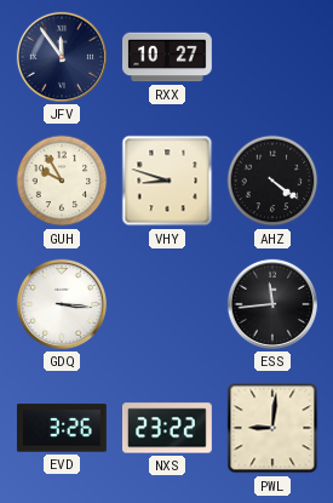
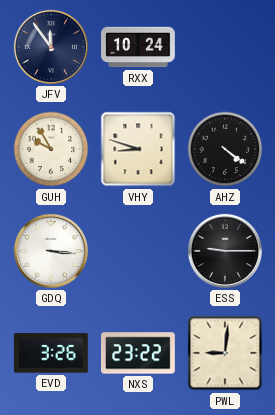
RXX: 10:27 -> 10:24 (139, 47)
ESS: 11:44 -> 9:15 (225, 251)
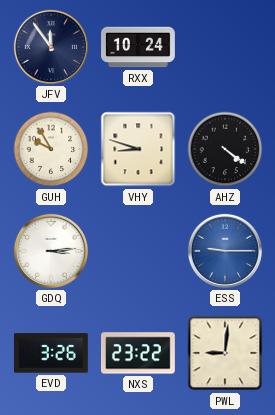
GDQ: 3:16 -> 3:14 (51, 251)
ESS dial: black -> blue (225, 251)
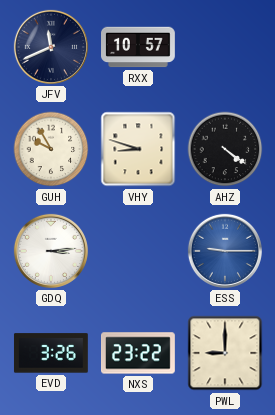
JFV: 11:54 -> 11:41 (51, 47)
RXX: 10:24 -> 10:57 (139, 47)
PWL: 9:01 -> 9:00 (225, 353)
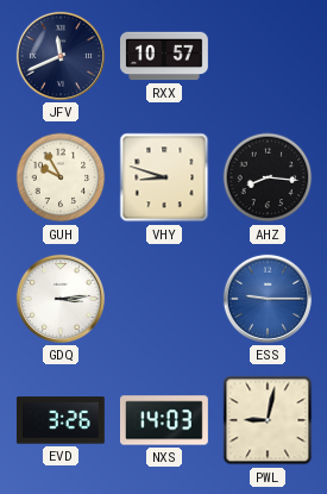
AHZ: 4:21 -> 8:16 (268, 177)
NXS: 23:22 -> 14:03 (165, 420)
PWL: 9:00 -> 9:02 (268, 420)
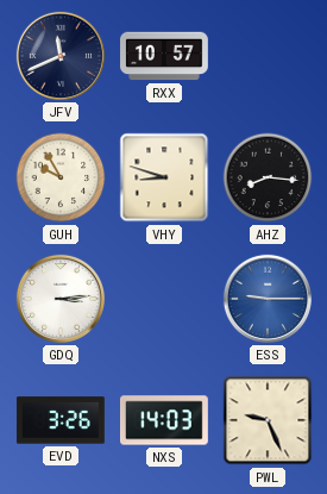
PWL: 9:02 -> 9:26 (268, 420)
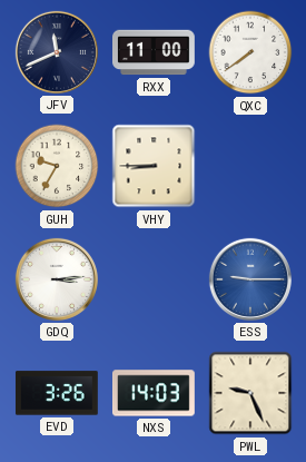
RXX: 10:57 -> 11:00 (155, 52)
QXC: none -> 7:39 (250, 52)
GUH: 9:55 -> 9:35 (57, 166)
VHY: 8:48 -> 8:45 (154, 166)
AHZ: 8:16 -> none (268, 177)
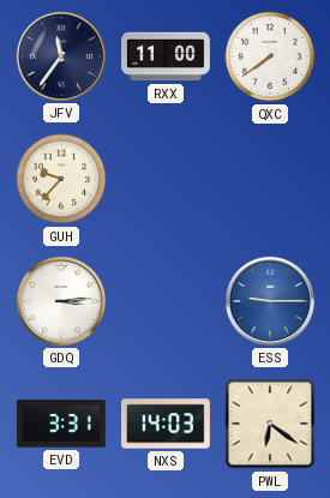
JFV: 11:41 -> 11:36 (61, 56)
GUH: 9:35 -> 9:37 (61, 179)
VHY: 8:45 -> none (154, 166)
EVD: 3:26 -> 3:31 (61, 424)
PWL: 9:26 -> 6:21 (270, 424)
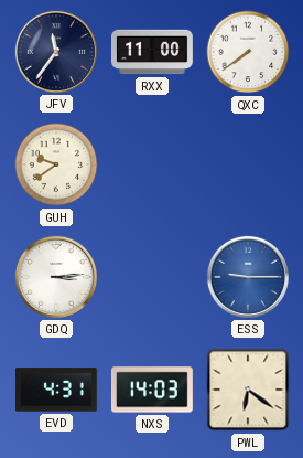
GUH: 9:37 -> 9:39 (56, 164)
EVD: 3:31 -> 4:31 (56, 390)
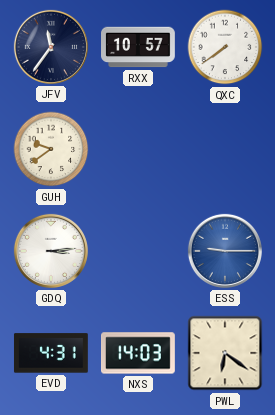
RXX: 11:00 -> 10:57 (139, 47)
